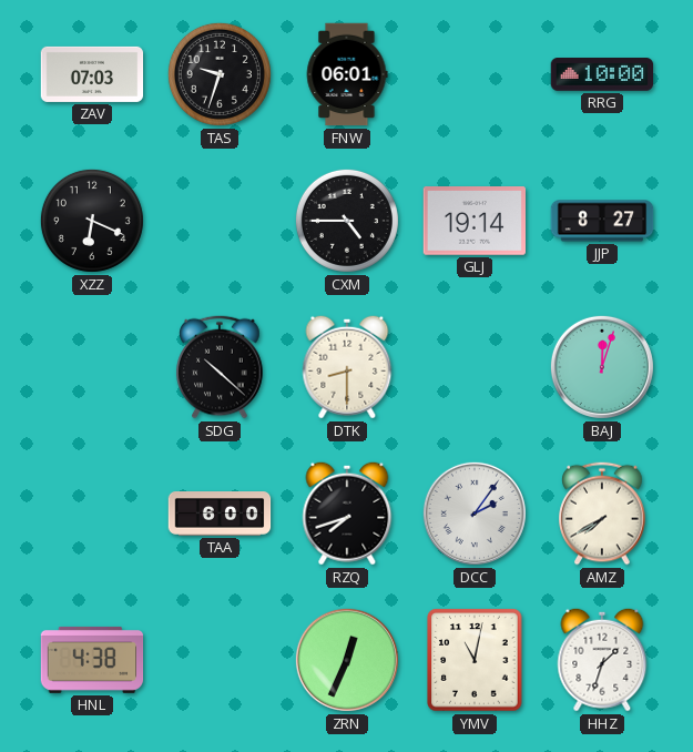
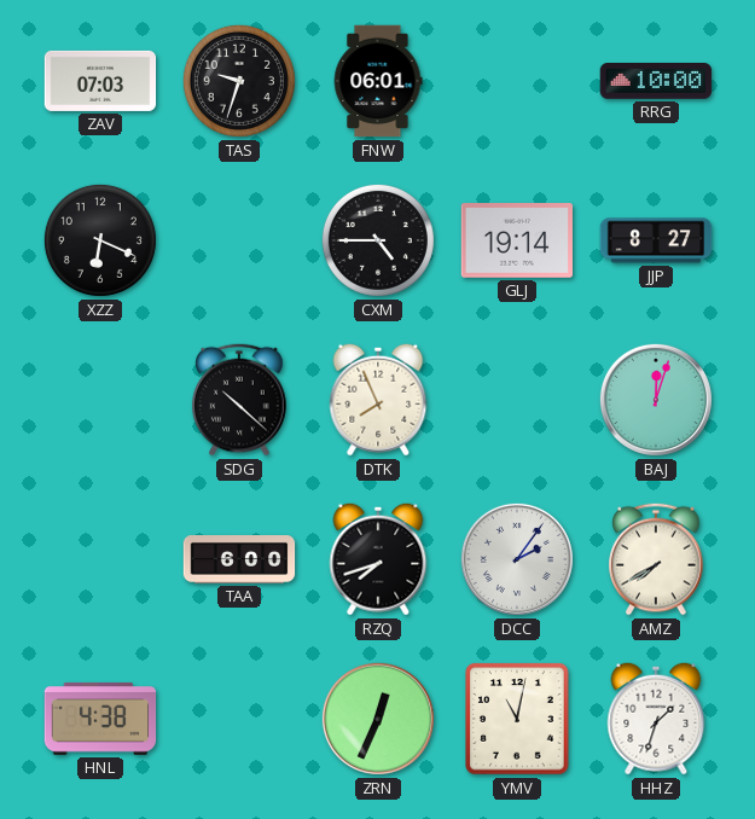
DTK: 8:30 -> 7:56 (378, 400)
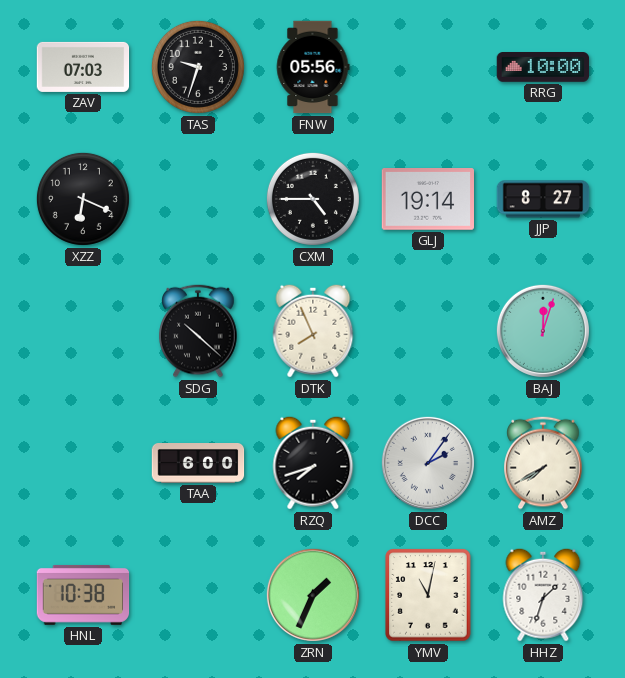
FNW: 06:01 -> 05:56 (313, 67)
HNL: 4:38 -> 10:38 (83, 595)
ZRN: 12:34 -> 1:34 (313, 595)
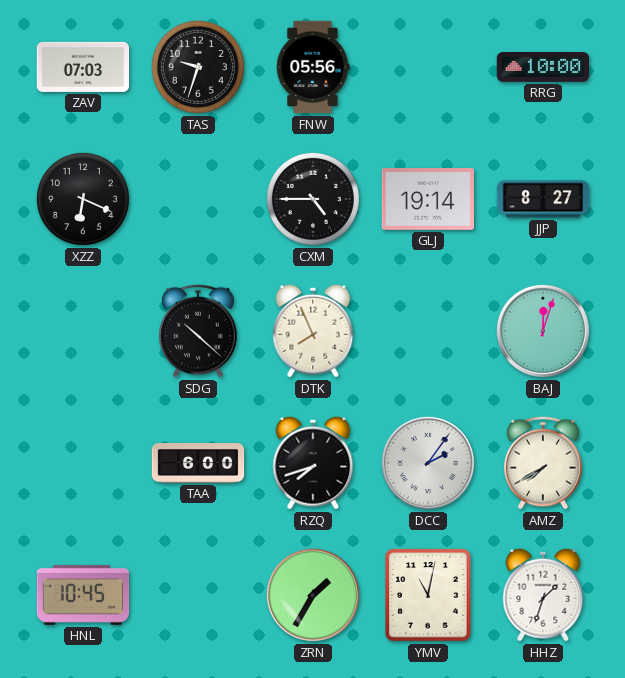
HNL: 10:38 -> 10:45 (83, 595)
ZRN: 1:34 -> 1:35 (313, 595)
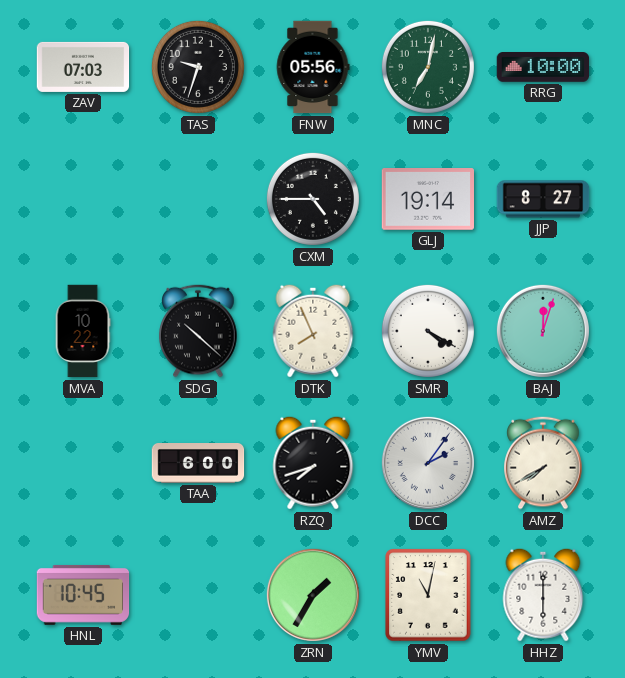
MNC: none -> 7:02 (428, 67)
XZZ: 6:19 -> none (83, 199)
MVA: none -> 10:22 (83, 331)
SMR: none -> 4:20 (428, 331)
HHZ: 1:33 -> 6:00 (543, 595)
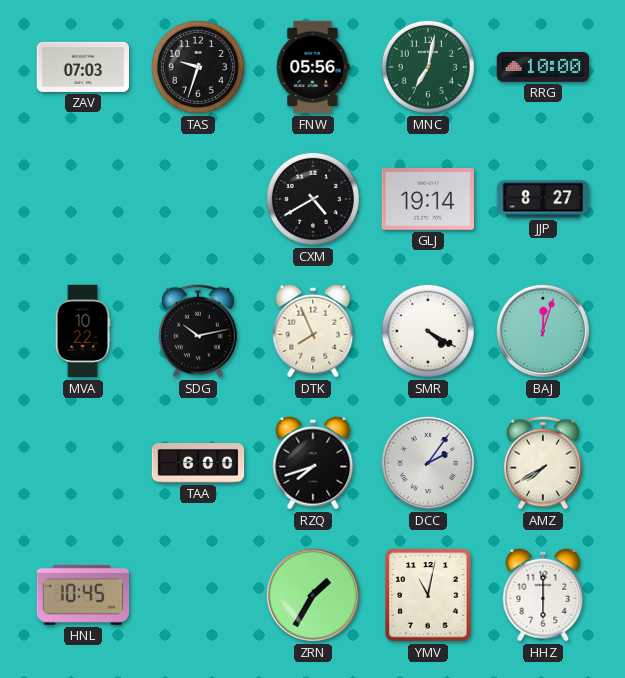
CXM: 4:45 -> 4:40 (313, 199)
SDG: 10:22 -> 10:13 (198, 331)
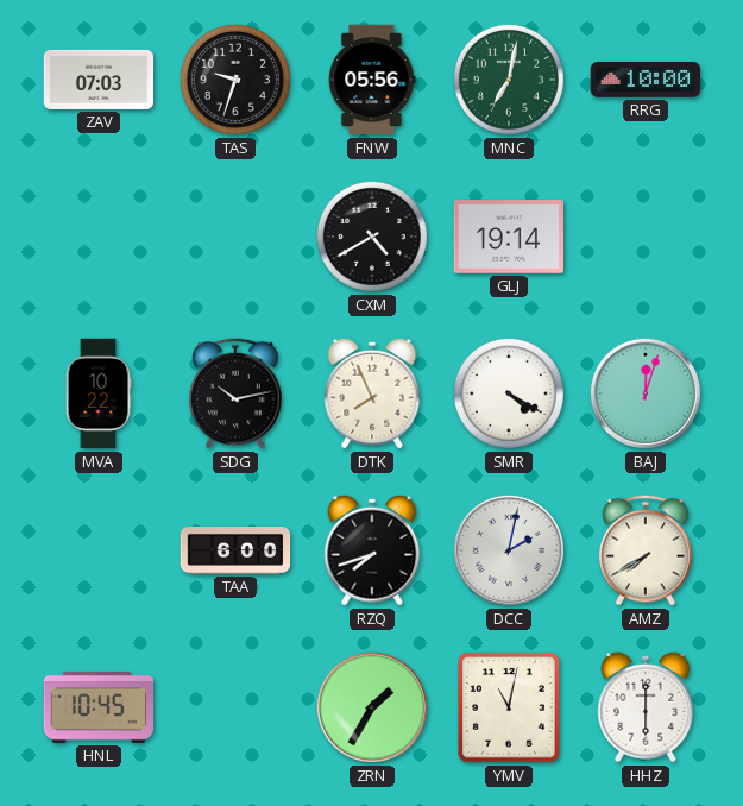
JJP: 8:27 -> none (543, 199)
DCC: 2:06 -> 2:02 (509, 550)
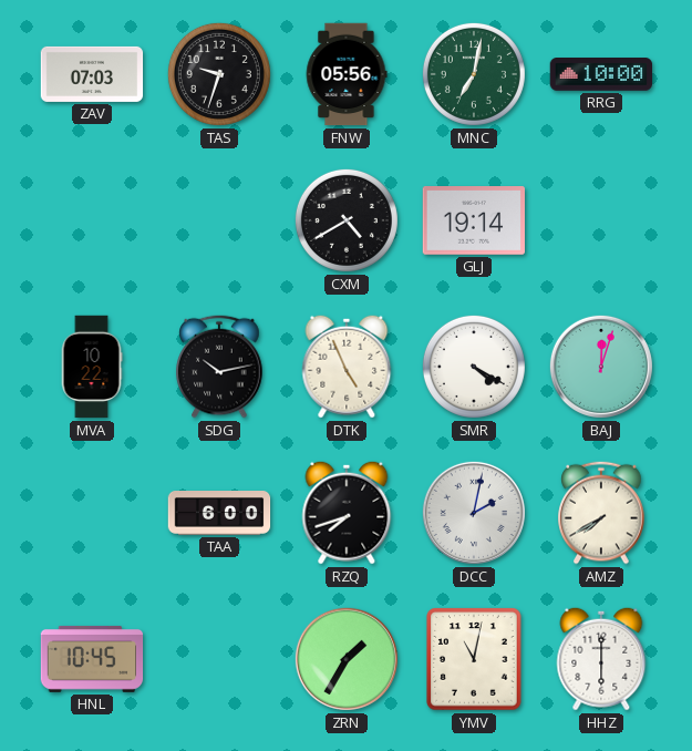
DTK: 7:56 -> 4:56 (347, 367)
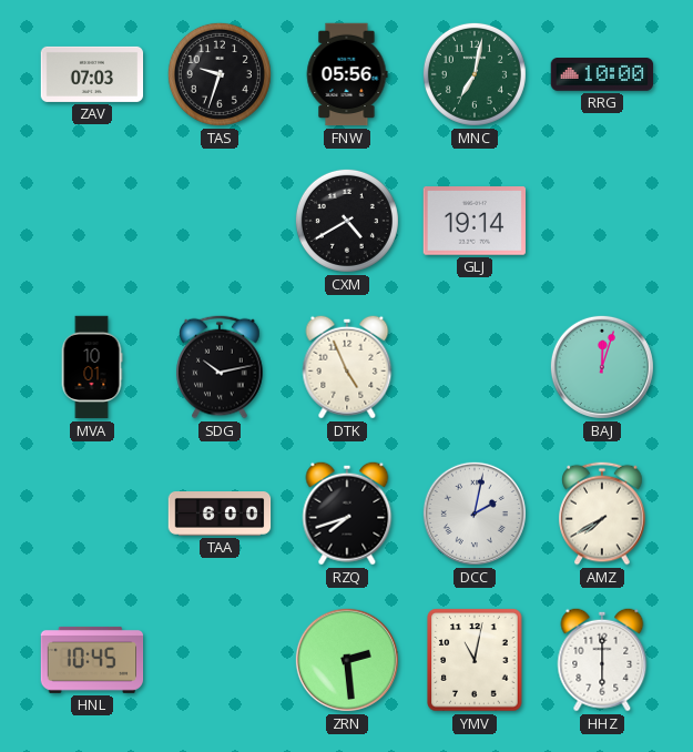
MVA: 10:22 -> 10:01 (92, 367)
SMR: 4:20 -> none (474, 367)
ZRN: 1:35 -> 2:29 (347, 660)
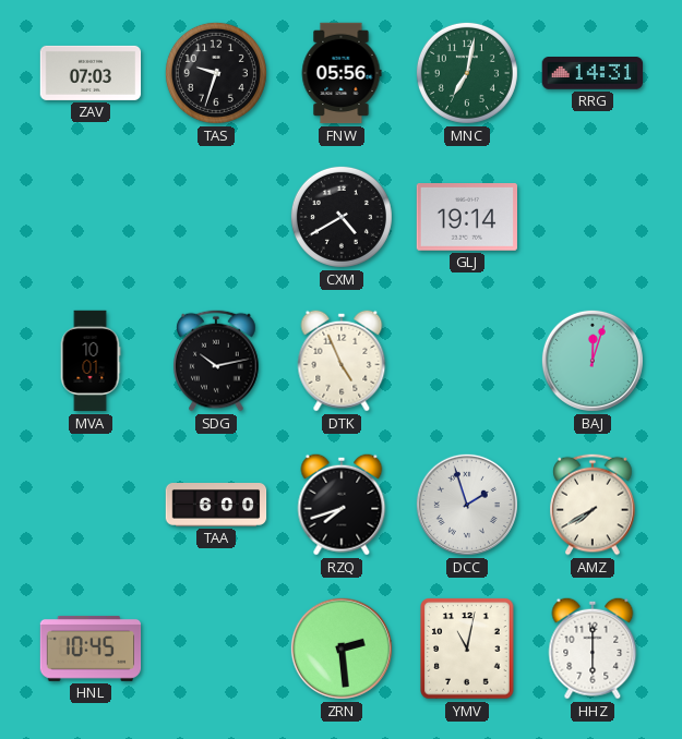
RRG: 10:00 -> 14:31 (593, 73)
DCC: 2:02 -> 1:57 (467, 505)
